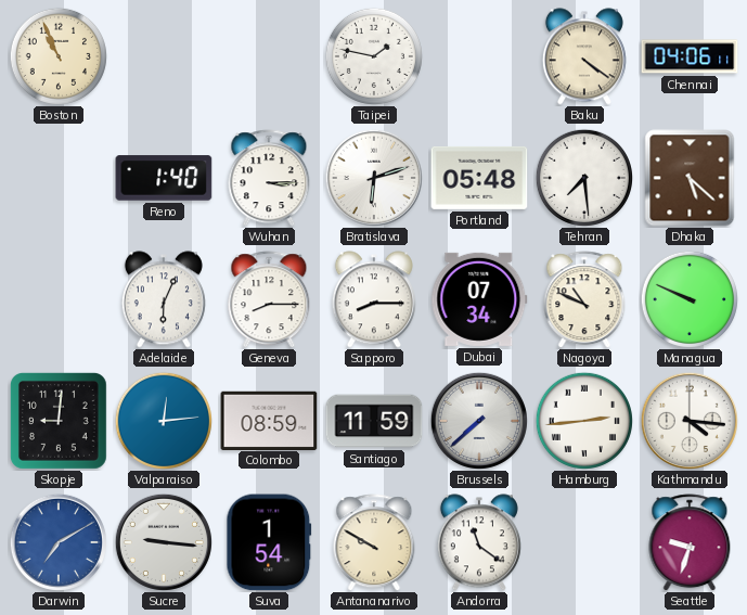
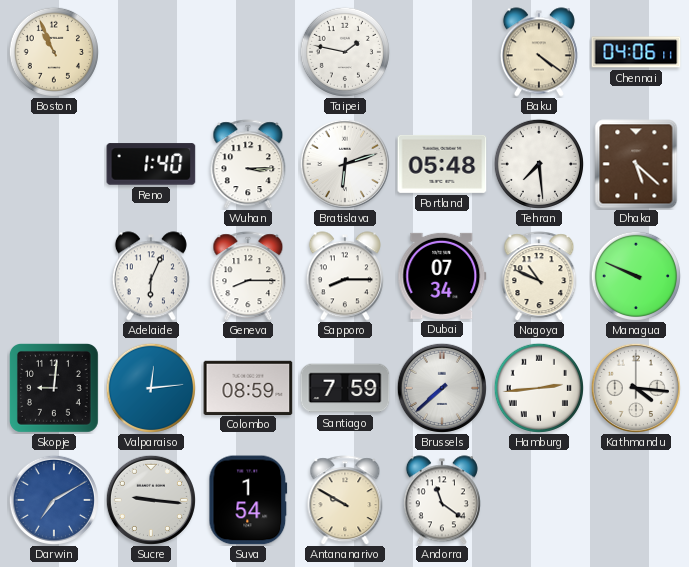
Santiago: 11:59 -> 7:59 (345, 388)
Seattle: 9:33 -> none (690, 542)
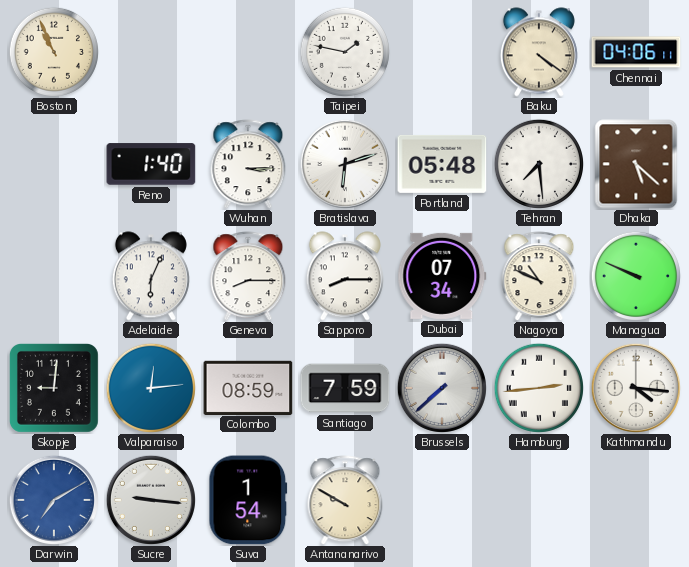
Andorra: 11:21 -> none (442, 500)
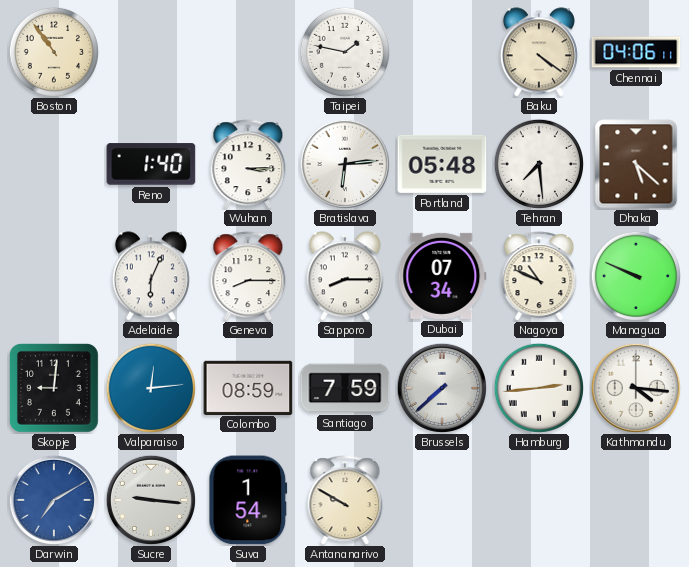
Boston: 10:56 -> 10:54 (54, 52)
Bratislava: 6:12 -> 6:14 (345, 164)
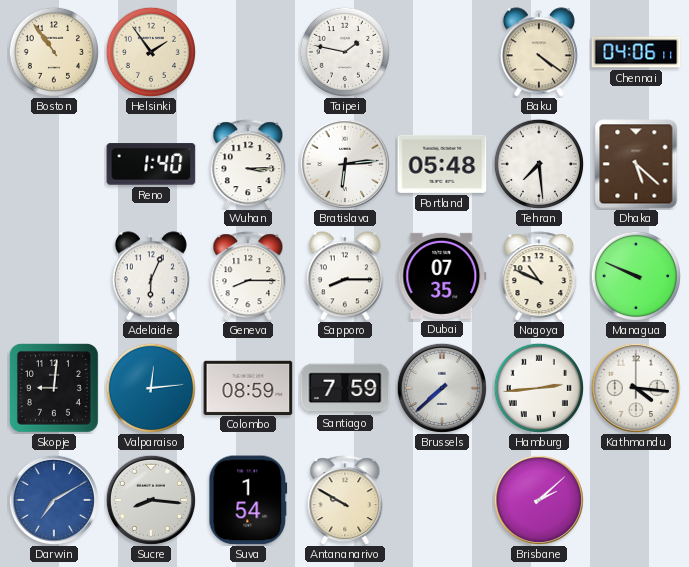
Helsinki: none -> 1:54 (151, 52)
Dubai: 07:34 -> 07:35 (442, 276)
Sucre: 9:16 -> 8:16 (151, 500)
Brisbane: none -> 2:08 (539, 500)
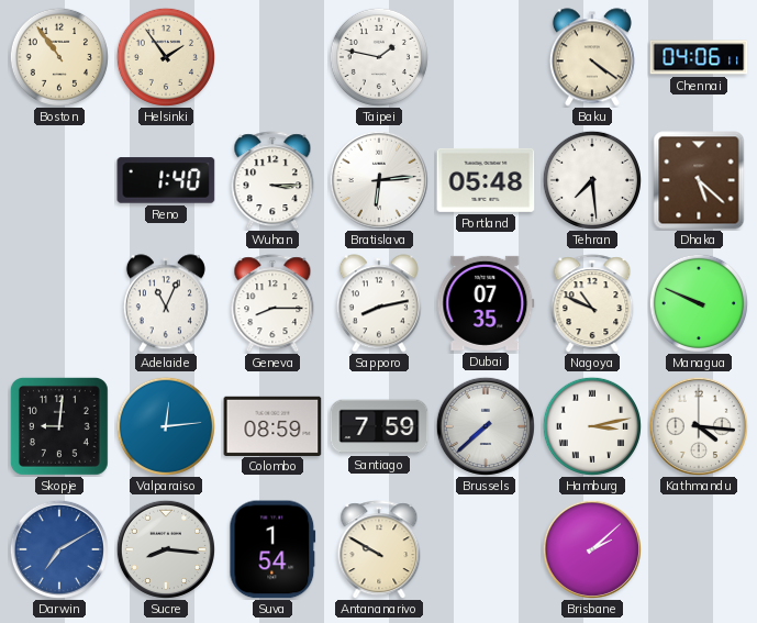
Adelaide: 6:04 -> 11:04 (166, 303)
Sapporo: 8:15 -> 8:13 (379, 303)
Hamburg: 2:44 -> 3:13 (592, 426)
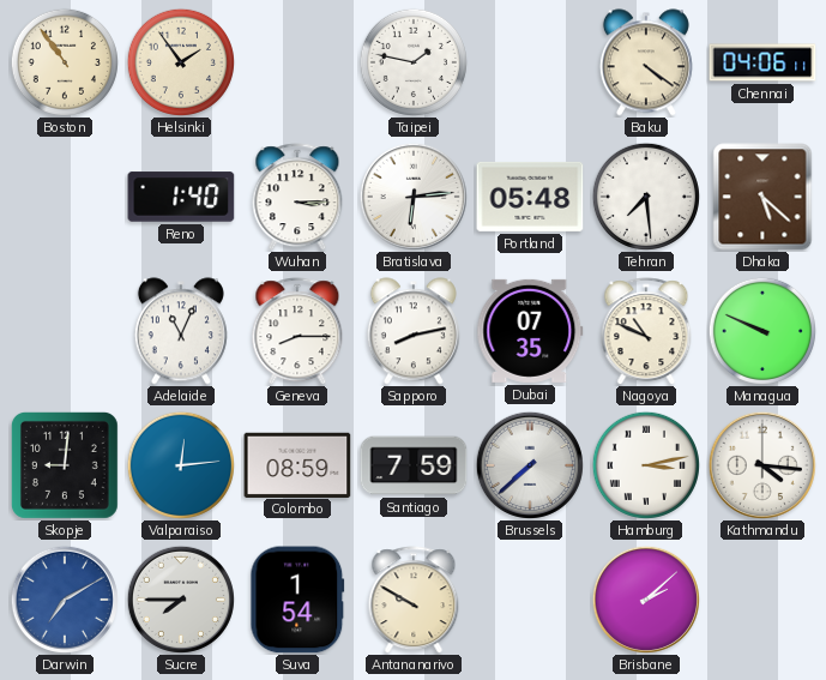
Sucre: 8:16 -> 7:45 (181, 600)
